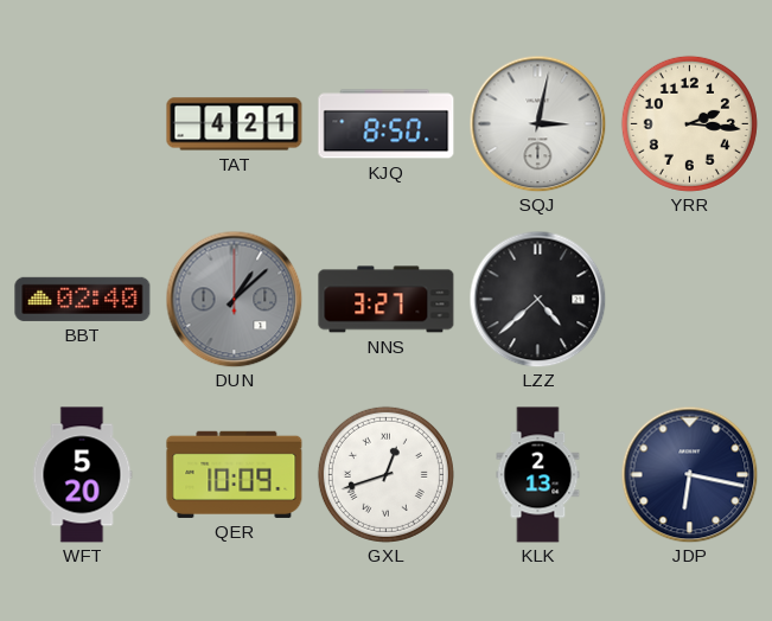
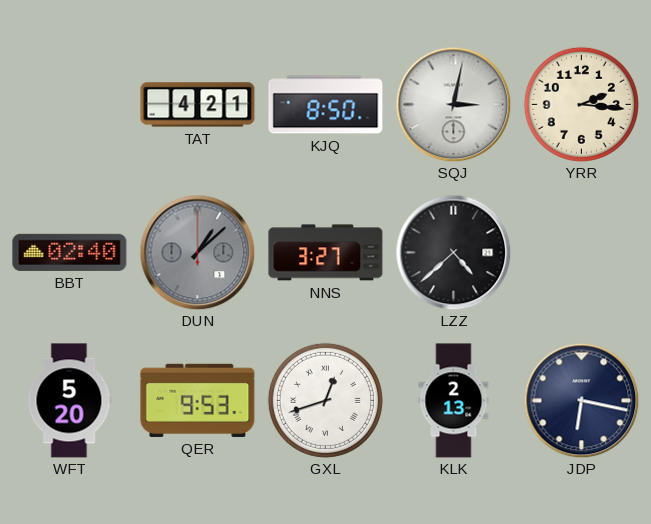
QER: 10:09 -> 9:53 (198, 400)
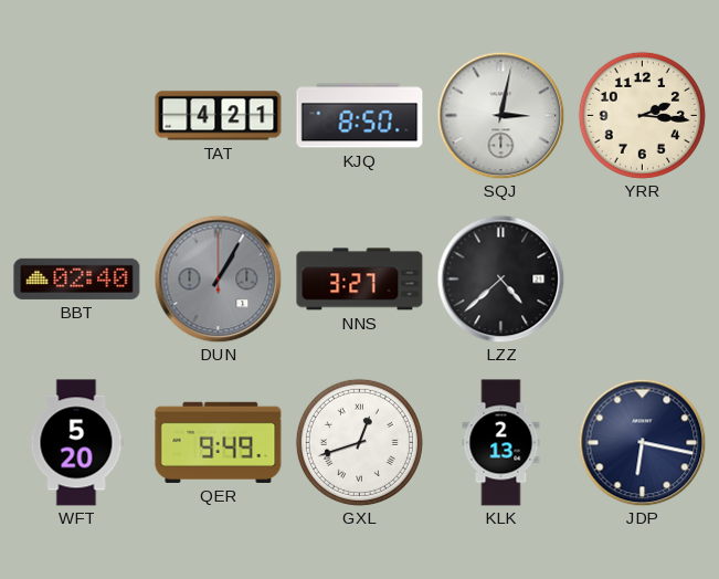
DUN: 1:08 -> 1:05 (218, 278)
QER: 9:53 -> 9:49 (219, 442)
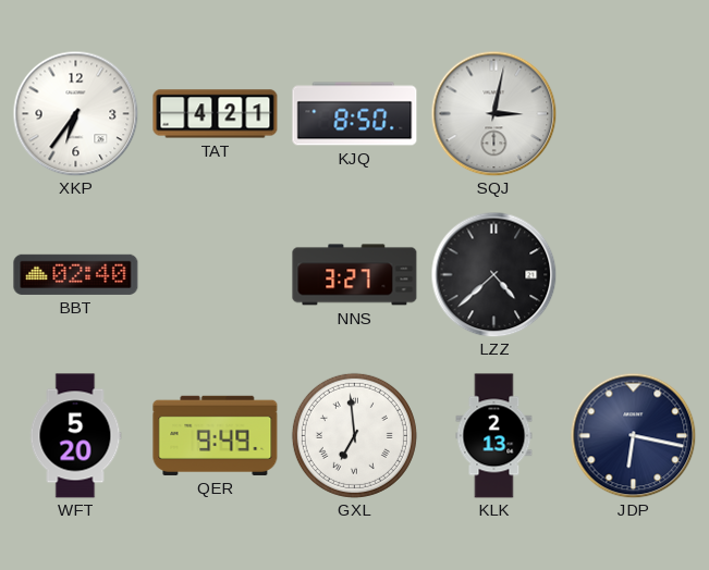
XKP: none -> 6:36 (75, 113)
YRR: 2:16 -> none (642, 115)
DUN: 1:05 -> none (218, 278)
GXL: 12:42 -> 6:59 (354, 435)
